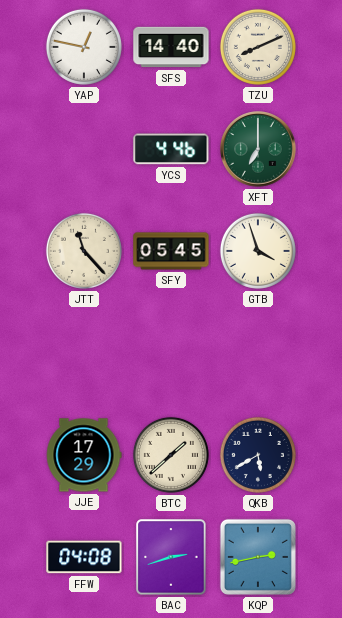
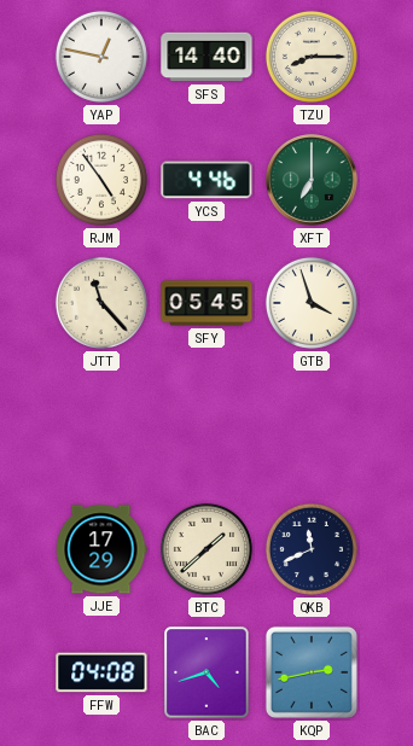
TZU: 8:11 -> 8:15 (312, 57)
RJM: none -> 4:54 (101, 180)
QKB: 5:40 -> 11:41 (312, 549)
BAC: 2:42 -> 4:42 (206, 672)
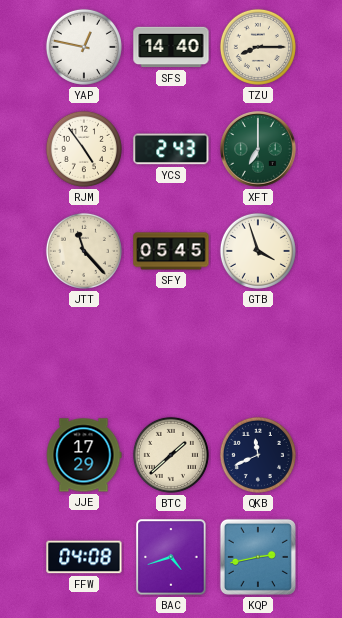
YCS: 4:46 -> 2:43 (171, 149)
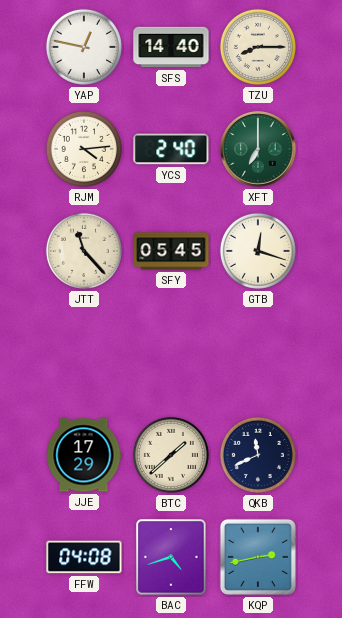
RJM: 4:54 -> 4:14 (84, 149)
YCS: 2:43 -> 2:40 (171, 149)
GTB: 3:57 -> 12:18 (258, 251)
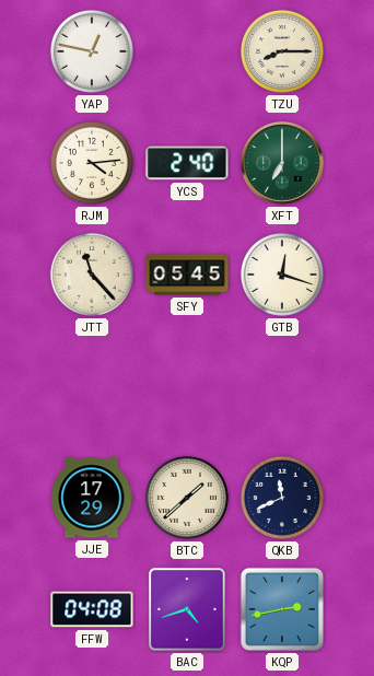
SFS: 14:40 -> none (171, 47)
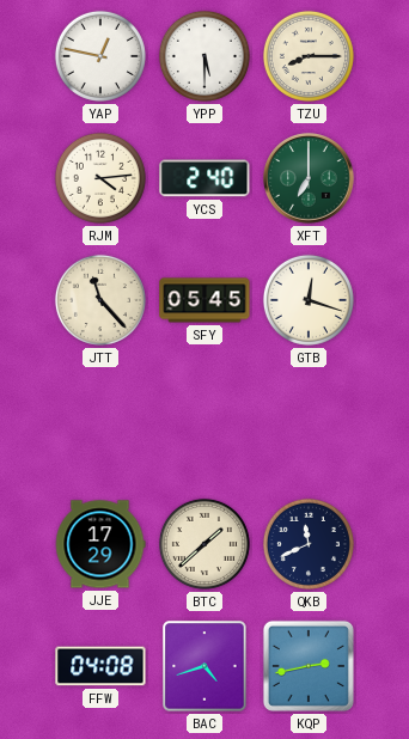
YPP: none -> 5:30 (204, 56)
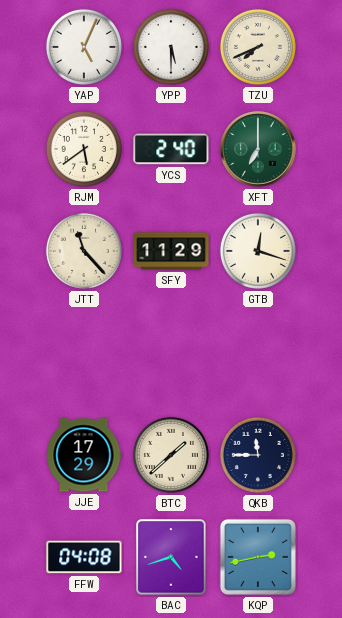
YAP: 12:47 -> 5:04 (84, 47)
TZU: 8:15 -> 7:41 (258, 47)
RJM: 4:14 -> 5:39 (84, 149)
SFY: 05:45 -> 11:29 (171, 251)
QKB: 11:41 -> 11:45 (258, 455)
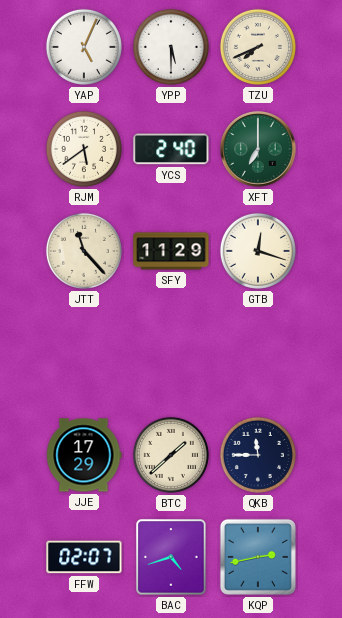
FFW: 04:08 -> 02:07 (84, 557)
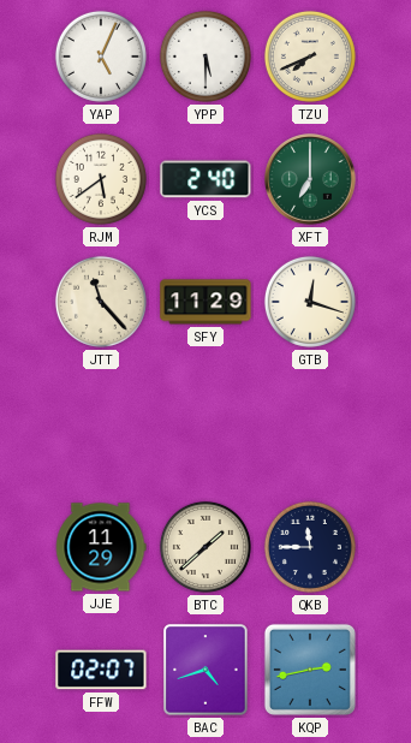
JJE: 17:29 -> 11:29 (101, 547)
